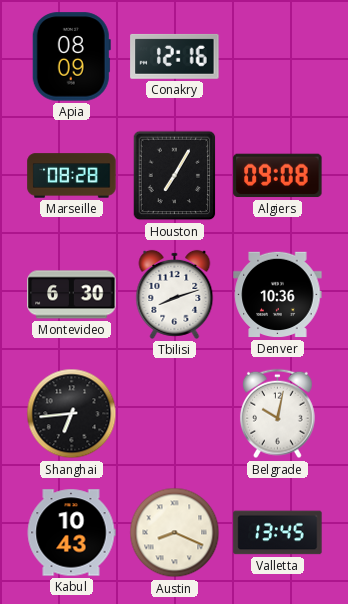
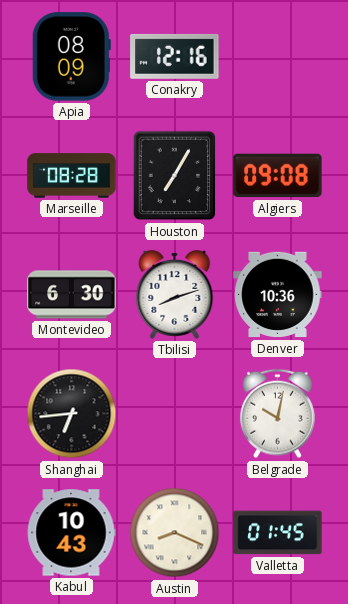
Valletta: 13:45 -> 01:45 (278, 533)
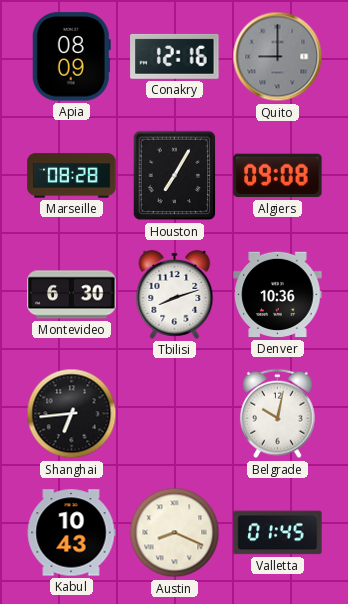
Quito: none -> 9:00 (278, 57)
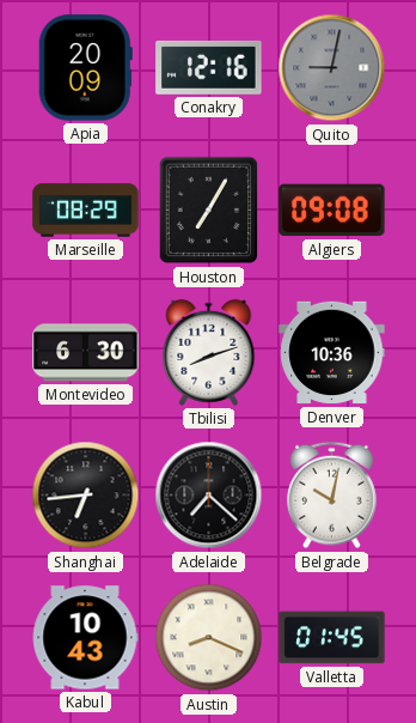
Apia: 08:09 -> 20:09 (85, 68)
Quito: 9:00 -> 9:02 (332, 68)
Marseille: 08:28 -> 08:29 (86, 211)
Adelaide: none -> 7:22 (209, 496)
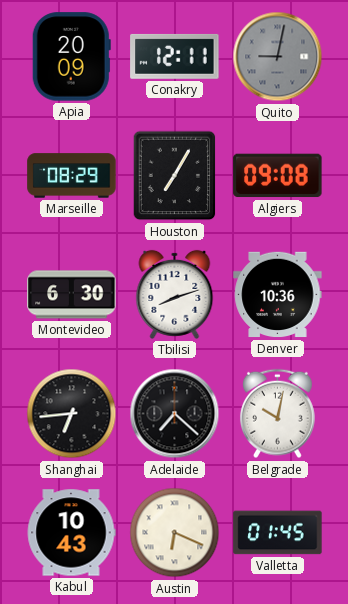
Conakry: 12:16 -> 12:11 (175, 56)
Austin: 8:19 -> 6:19 (175, 533)
